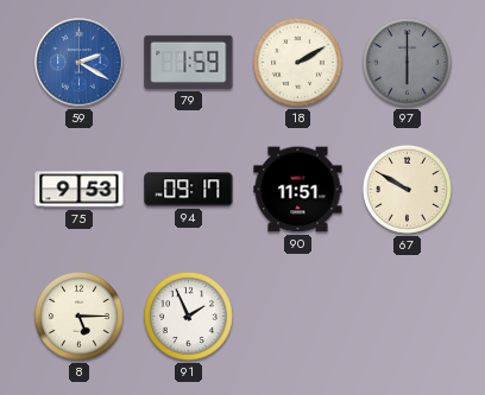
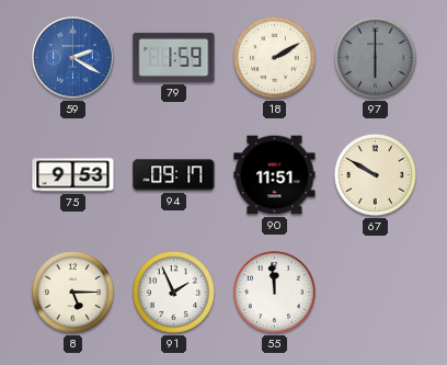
55: none -> 11:59 (275, 293)
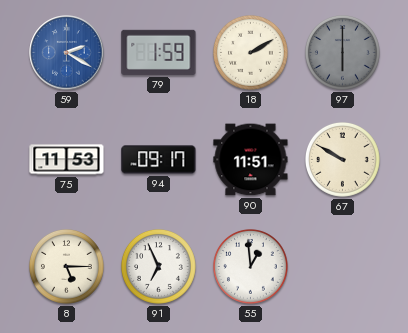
75: 9:53 -> 11:53 (67, 160)
91: 1:56 -> 6:56 (159, 267)
55: 11:59 -> 12:59 (251, 267)
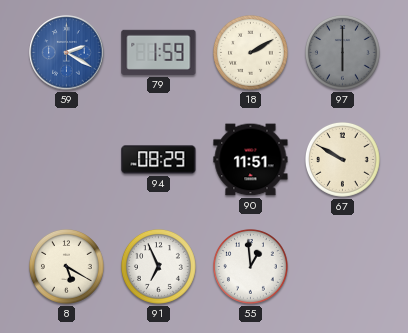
75: 11:53 -> none (67, 160)
94: 09:17 -> 08:29 (159, 160)
8: 5:15 -> 5:20 (67, 267)
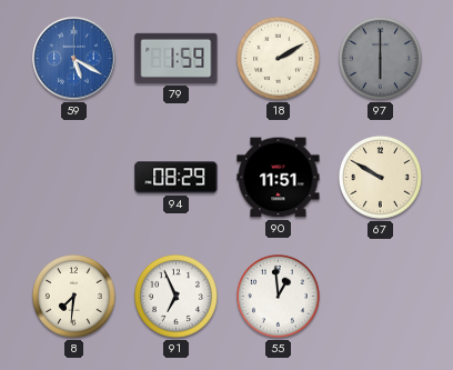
59: 2:20 -> 5:20 (74, 59)
8: 5:20 -> 7:31 (74, 297)
